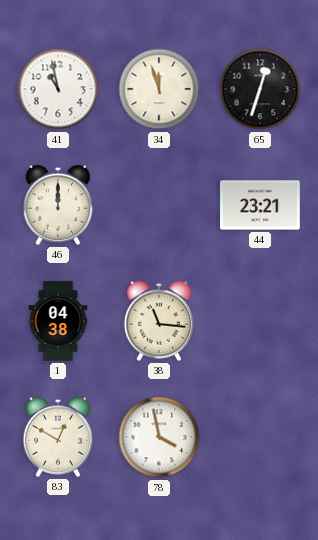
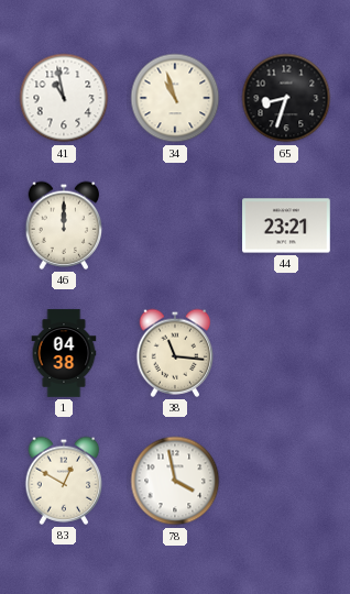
34: 11:57 -> 10:57 (175, 98)
65: 12:33 -> 8:33 (286, 98)
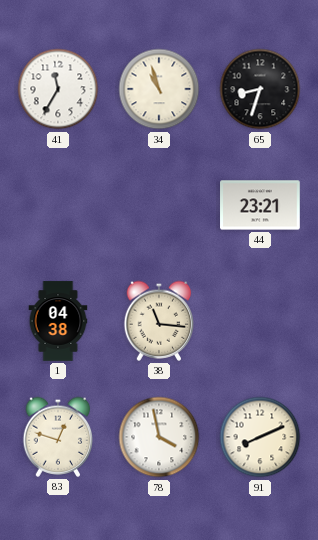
41: 10:58 -> 11:35 (58, 89)
46: 12:00 -> none (64, 226)
83: 12:50 -> 12:48 (58, 437)
91: none -> 8:11 (260, 437)
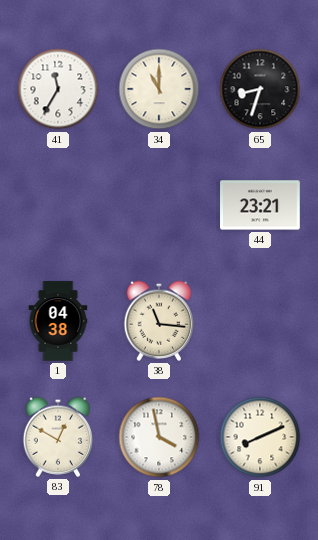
34: 10:57 -> 11:00 (159, 89)
83: 12:48 -> 12:50 (58, 437)
